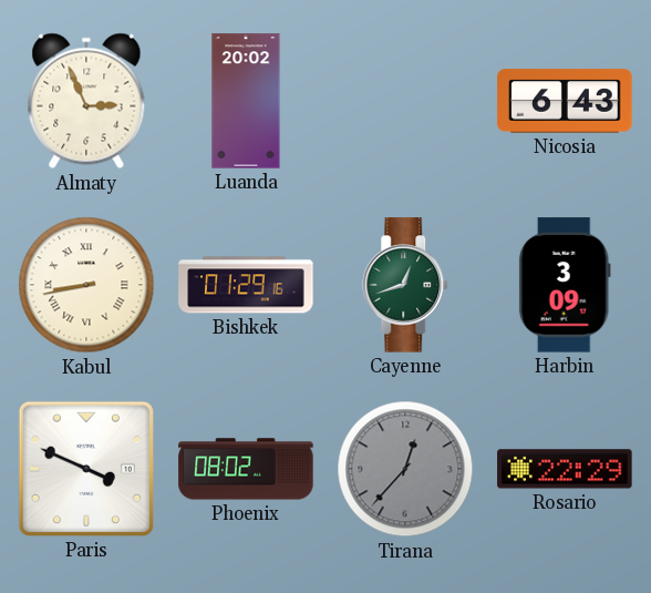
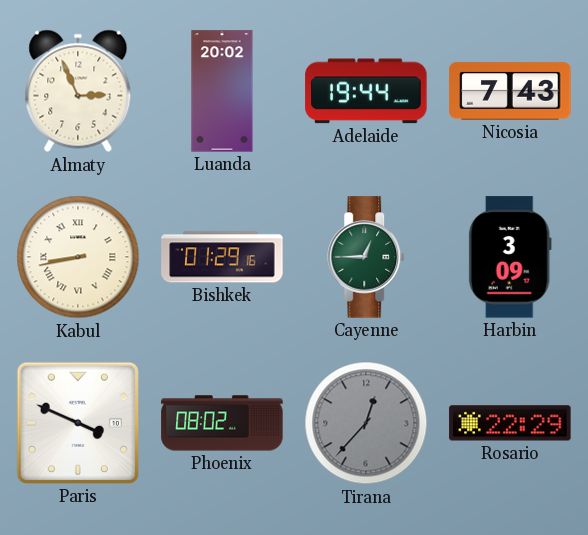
Adelaide: none -> 19:44 (366, 91)
Nicosia: 6:43 -> 7:43 (510, 91)
Cayenne: 12:42 -> 12:45 (367, 257)
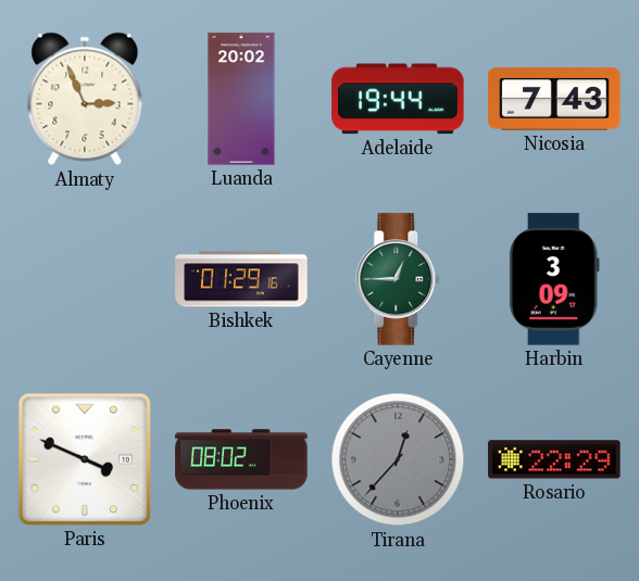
Kabul: 8:43 -> none (78, 257)
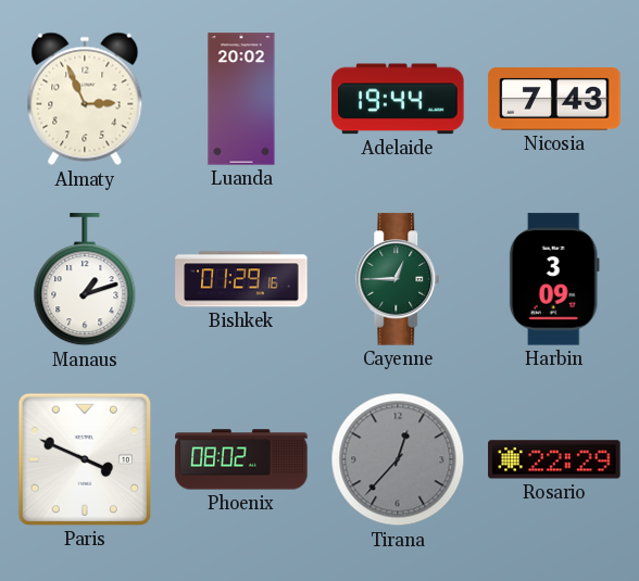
Manaus: none -> 1:12 (85, 280)
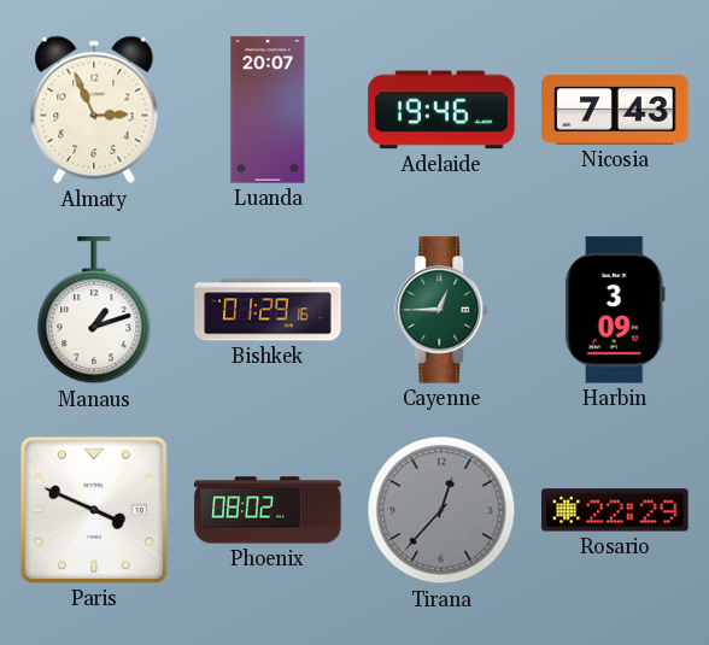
Luanda: 20:02 -> 20:07 (268, 110)
Adelaide: 19:44 -> 19:46 (441, 110)
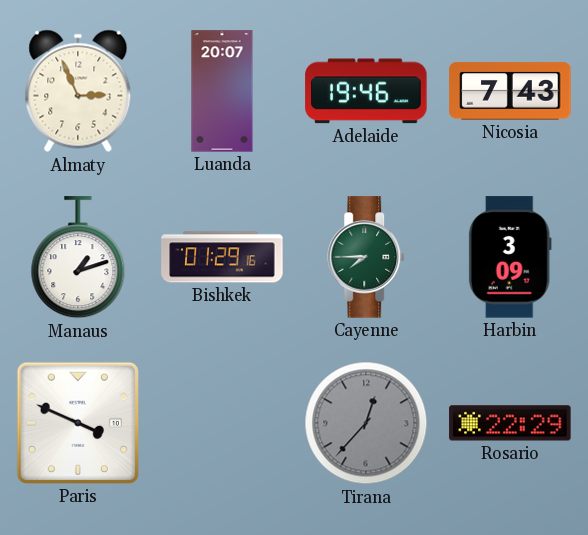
Cayenne: 12:45 -> 7:45 (367, 257)
Phoenix: 08:02 -> none (268, 510)
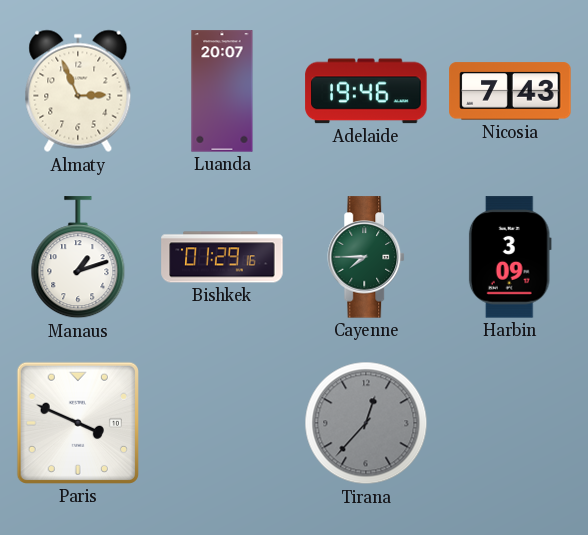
Rosario: 22:29 -> none (510, 423)
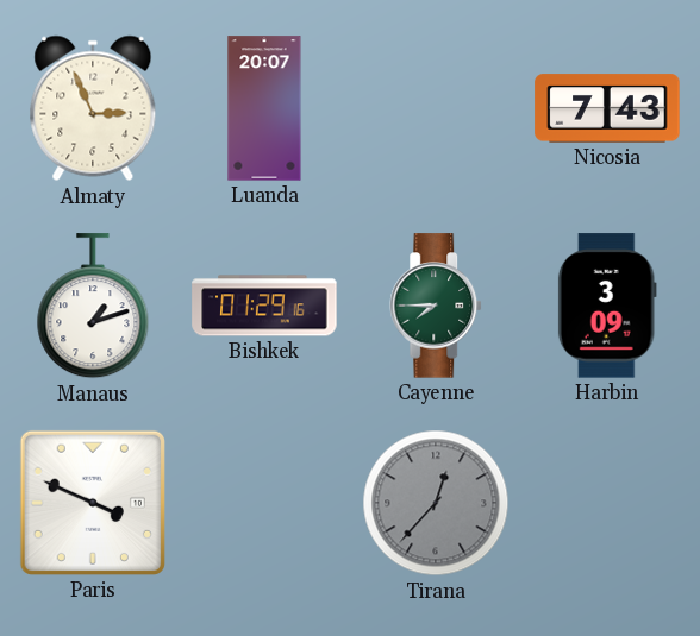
Adelaide: 19:46 -> none (366, 91)
